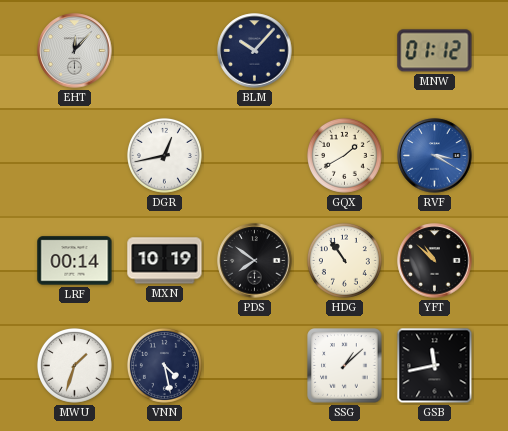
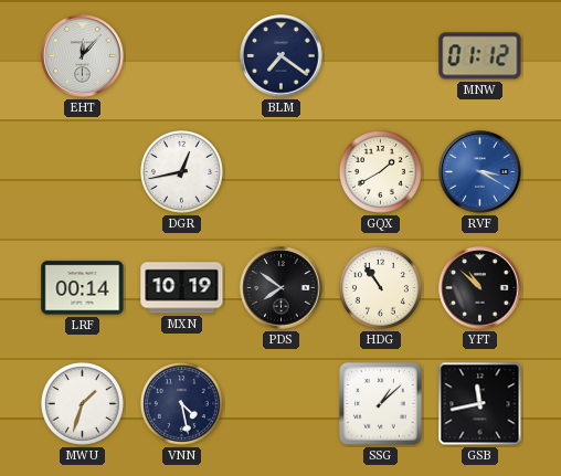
BLM: 10:07 -> 7:21 (282, 56)
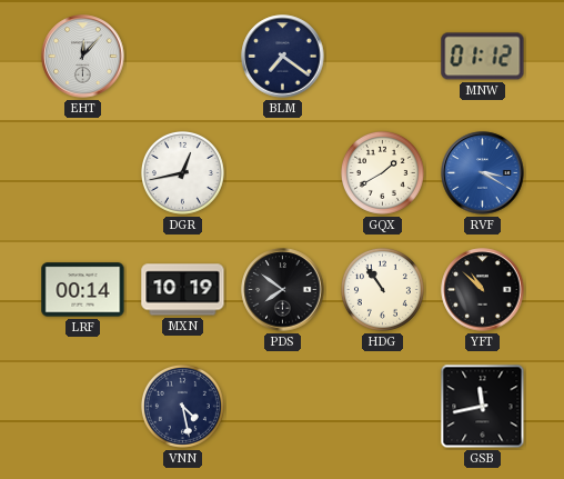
MWU: 1:33 -> none (82, 403)
SSG: 1:08 -> none (381, 404)
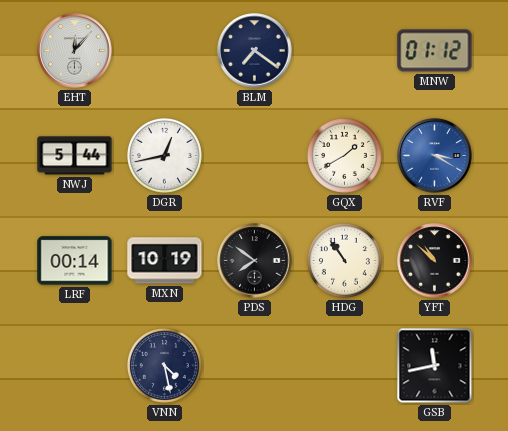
NWJ: none -> 5:44 (75, 156)
